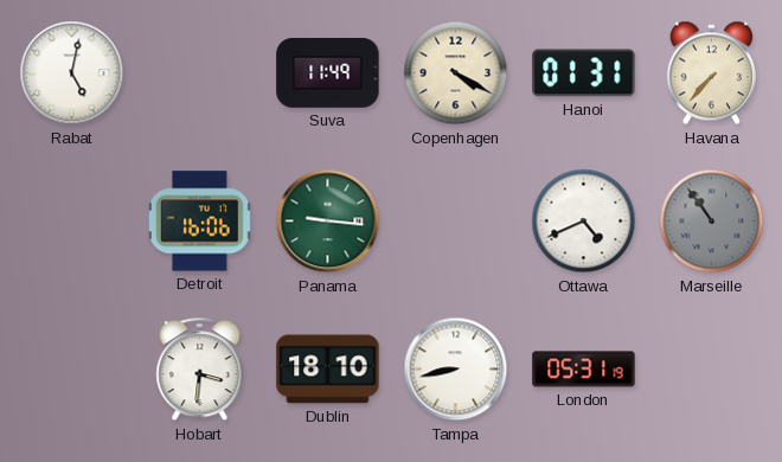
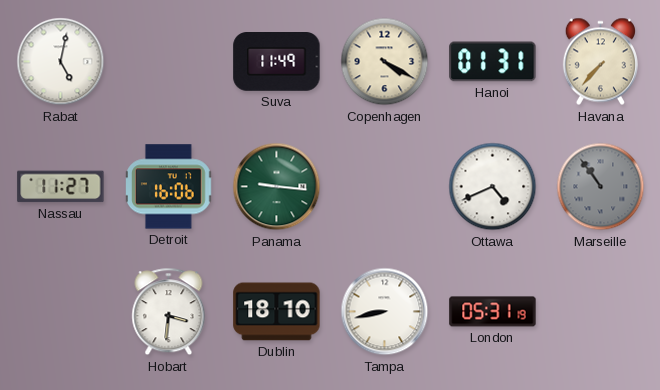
Nassau: none -> 11:27 (61, 187)
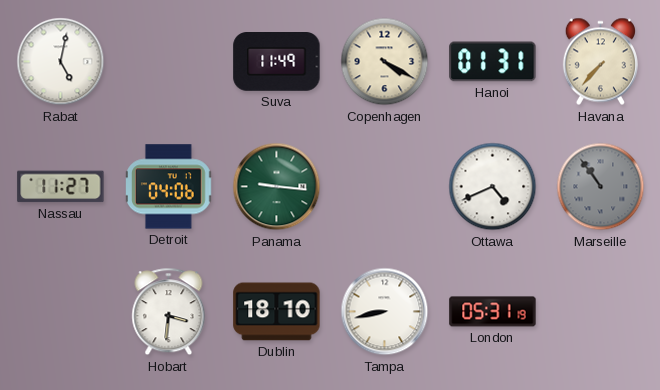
Detroit: 16:06 -> 04:06 (169, 187)
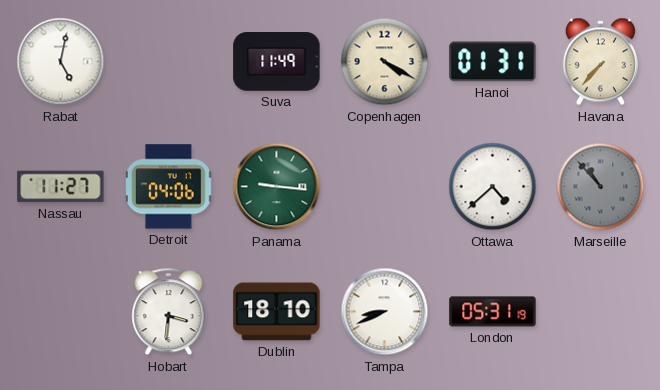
Ottawa: 4:41 -> 4:38 (493, 187)
Marseille: 10:54 -> 10:53 (601, 187)
Tampa: 8:43 -> 8:41 (385, 312)
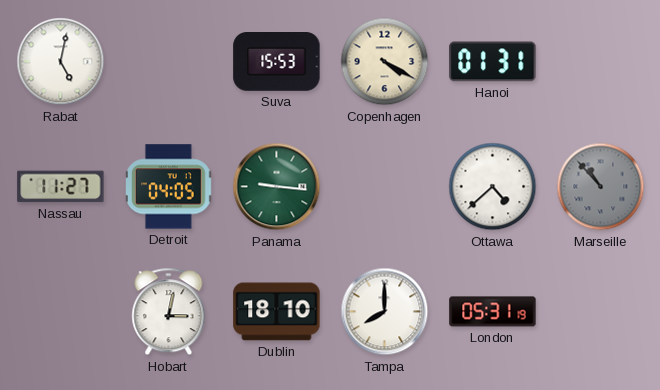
Suva: 11:49 -> 15:53 (277, 62)
Havana: 7:37 -> none (600, 62)
Detroit: 04:06 -> 04:05 (169, 187)
Hobart: 3:31 -> 3:02 (169, 312)
Tampa: 8:41 -> 8:00 (385, 312)
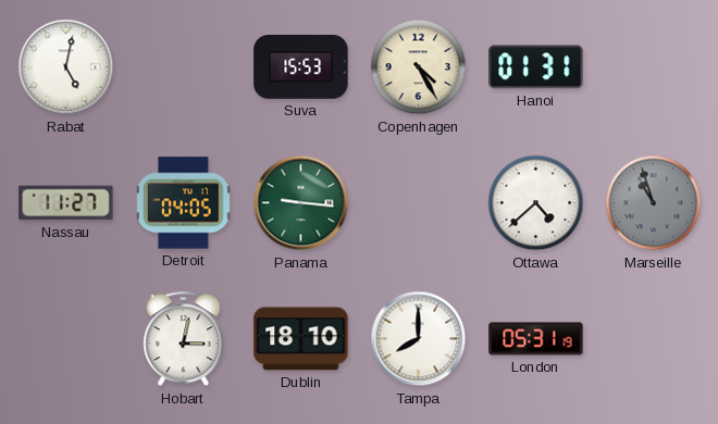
Copenhagen: 4:20 -> 4:25 (419, 67)
Marseille: 10:53 -> 10:57 (654, 203)
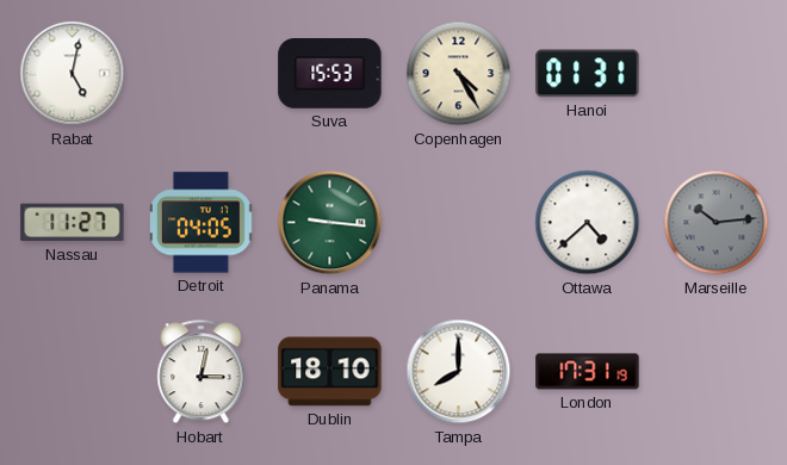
Marseille: 10:57 -> 10:14 (717, 223)
London: 05:31 -> 17:31 (588, 372)
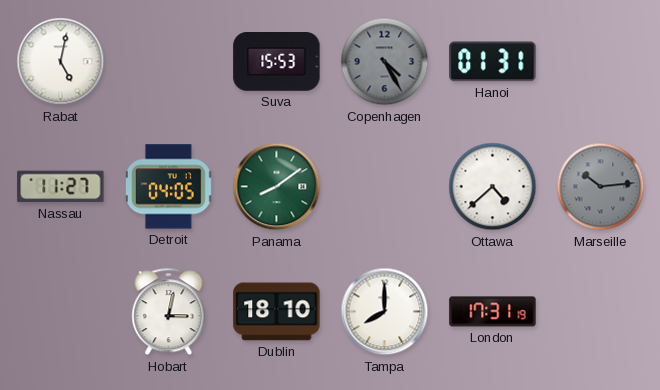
Copenhagen dial: cream -> grey (385, 62)
Panama: 9:16 -> 8:09 (277, 187)
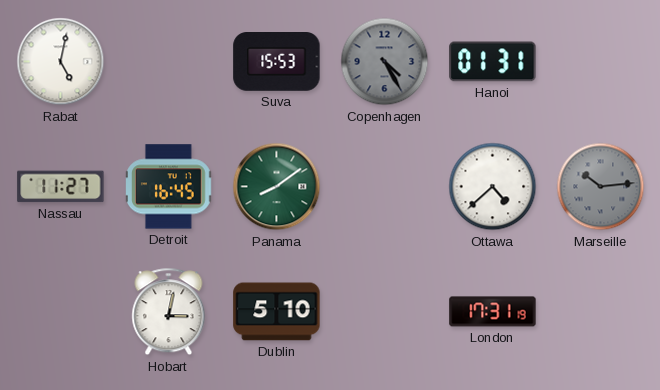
Detroit: 04:05 -> 16:45 (169, 187)
Dublin: 18:10 -> 5:10 (277, 312)
Tampa: 8:00 -> none (385, 312)
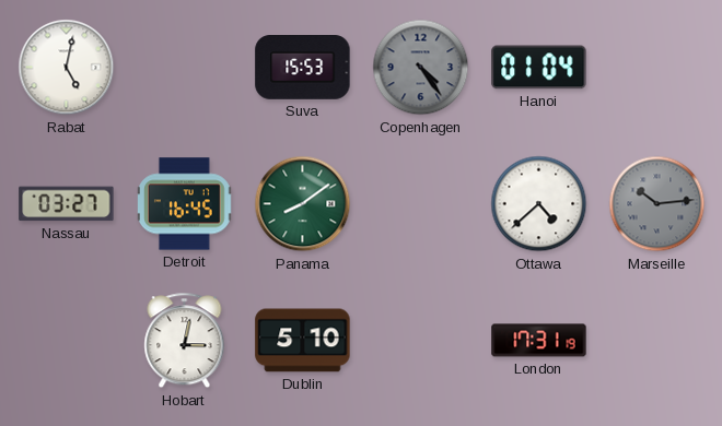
Copenhagen: 4:25 -> 4:24 (421, 68)
Hanoi: 01:31 -> 01:04 (539, 68)
Nassau: 11:27 -> 03:27 (67, 204)
